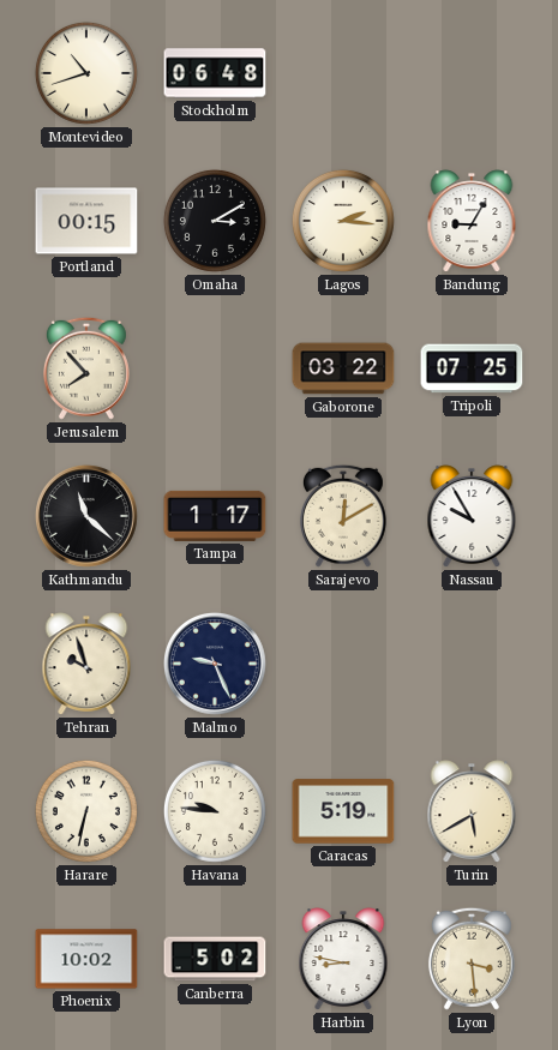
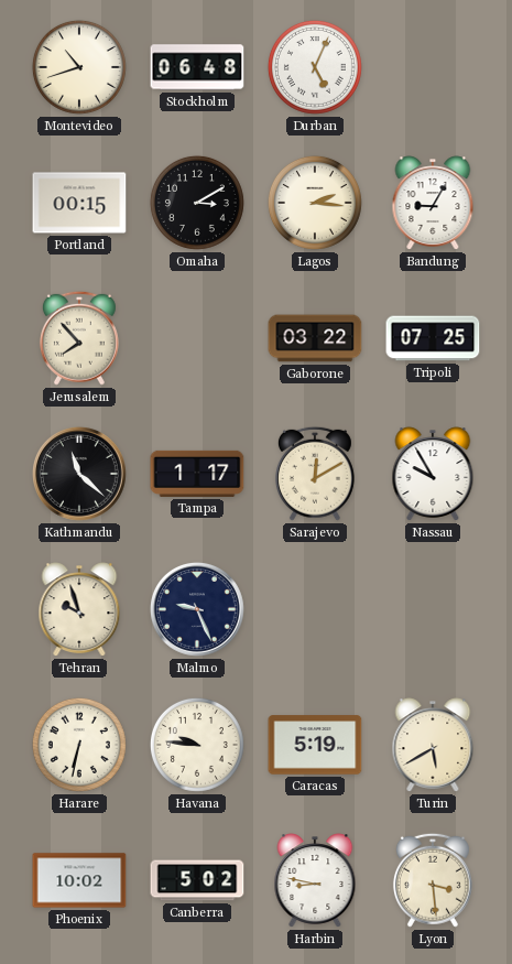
Durban: none -> 5:04 (315, 67)
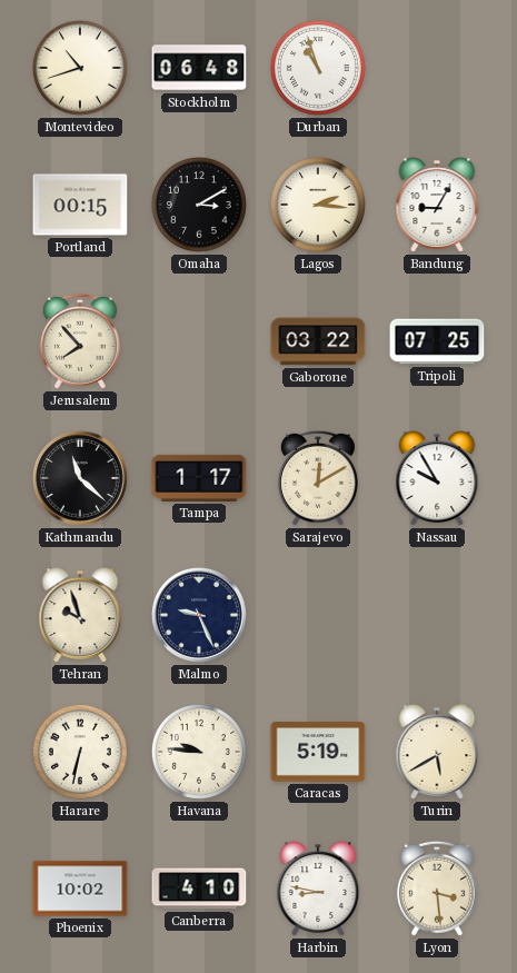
Durban: 5:04 -> 10:57 (318, 68)
Canberra: 5:02 -> 4:10 (199, 888)
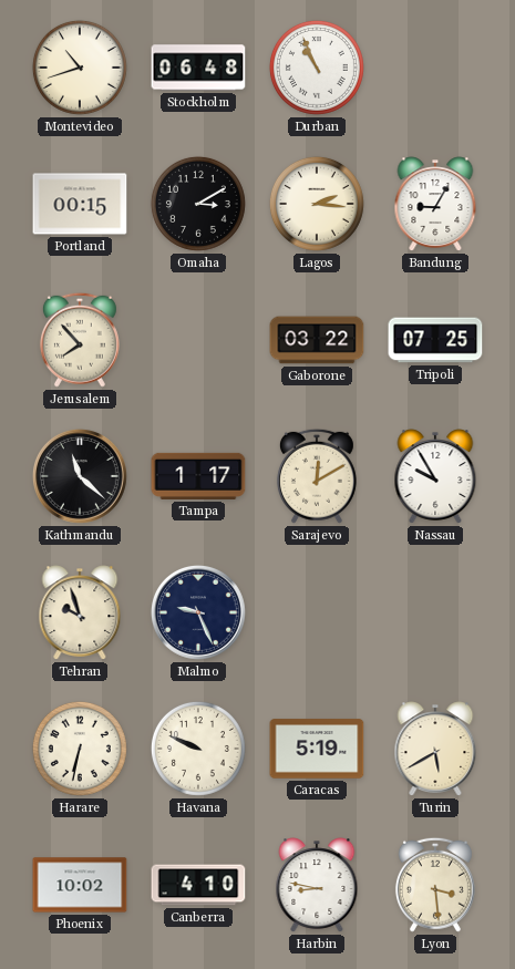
Durban: 10:57 -> 10:56 (317, 68)
Havana: 9:46 -> 9:49 (198, 749)
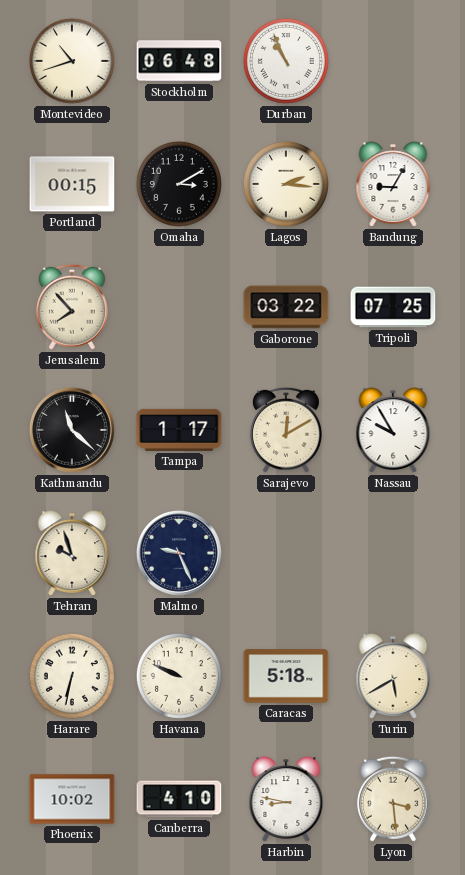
Caracas: 5:19 -> 5:18 (286, 676)
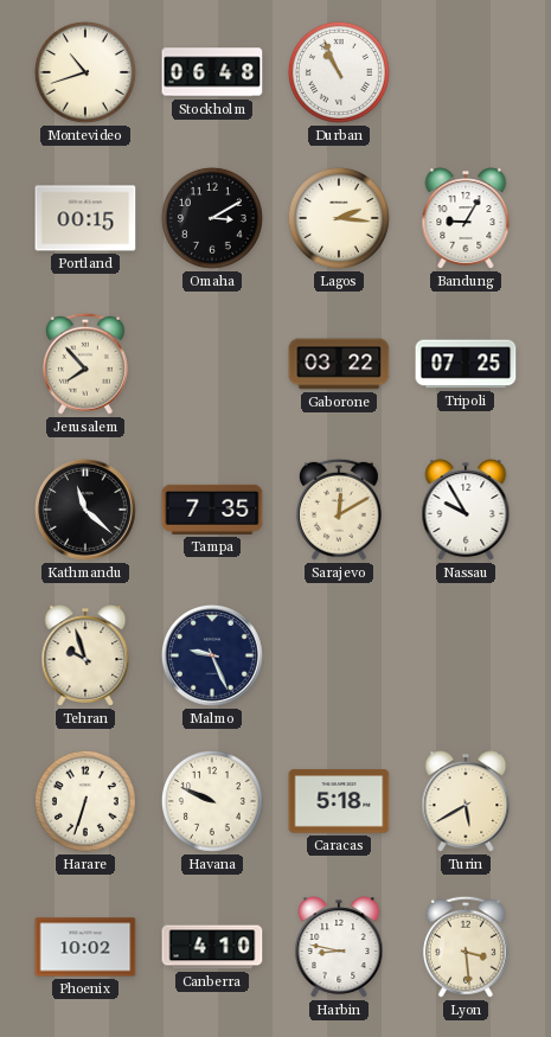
Tampa: 1:17 -> 7:35 (212, 510)
Harare: 6:32 -> 6:33 (85, 801)
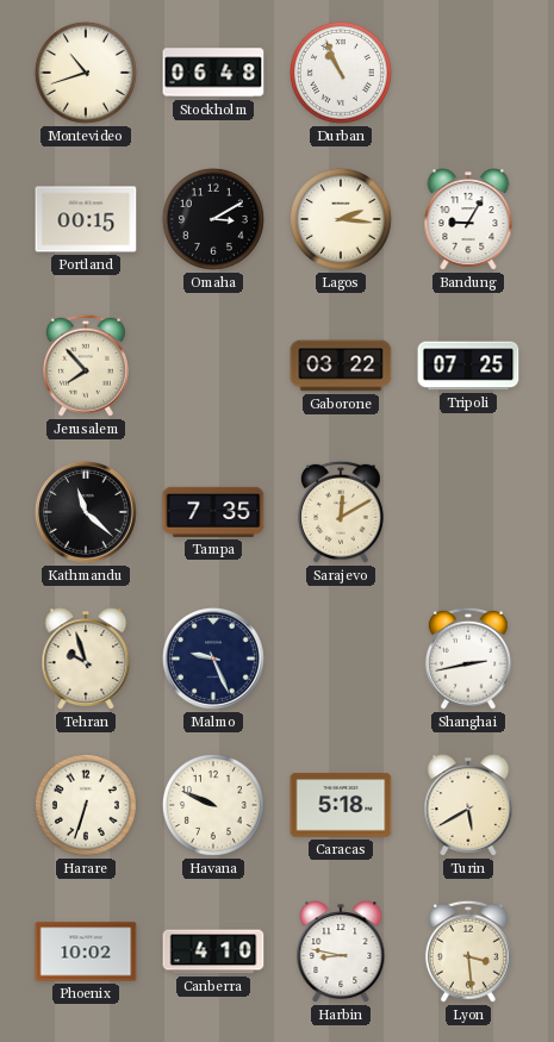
Nassau: 9:55 -> none (466, 510)
Shanghai: none -> 2:43 (468, 659)
